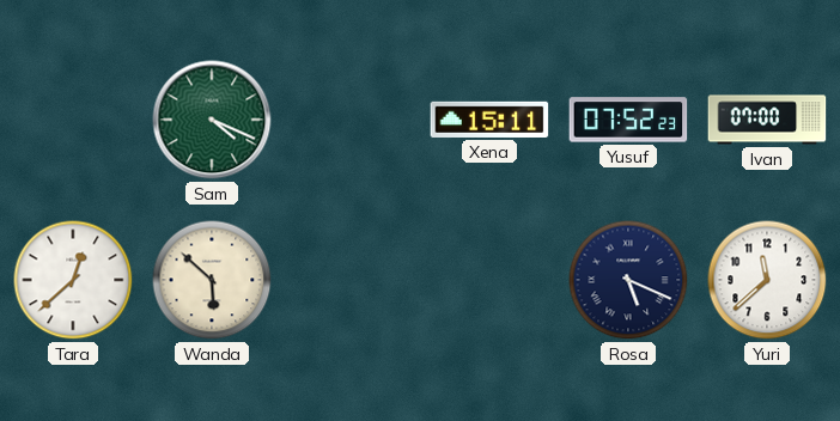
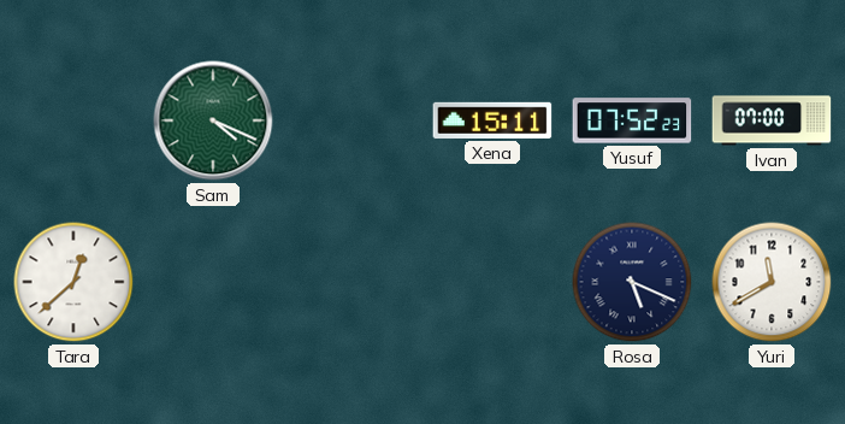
Wanda: 5:52 -> none (212, 280)
Yuri: 11:38 -> 11:40 (772, 282)
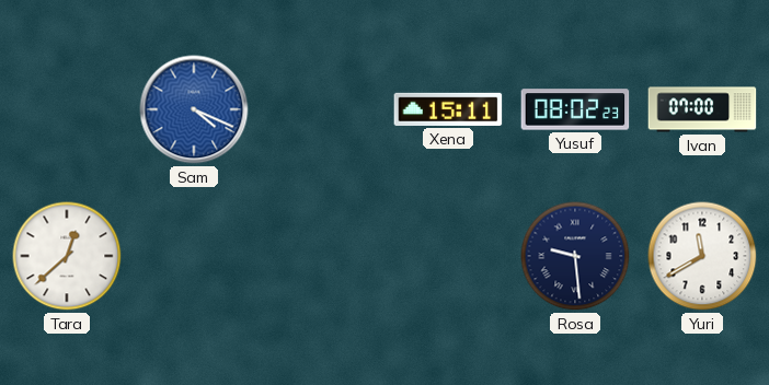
Sam dial: green -> blue (194, 109)
Yusuf: 07:52 -> 08:02 (575, 109)
Rosa: 5:19 -> 9:29 (575, 256)
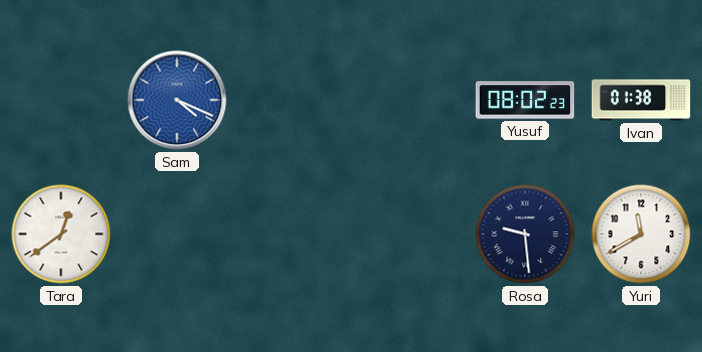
Xena: 15:11 -> none (448, 109)
Ivan: 07:00 -> 01:38 (641, 100)
Tara: 12:38 -> 12:39 (61, 234)
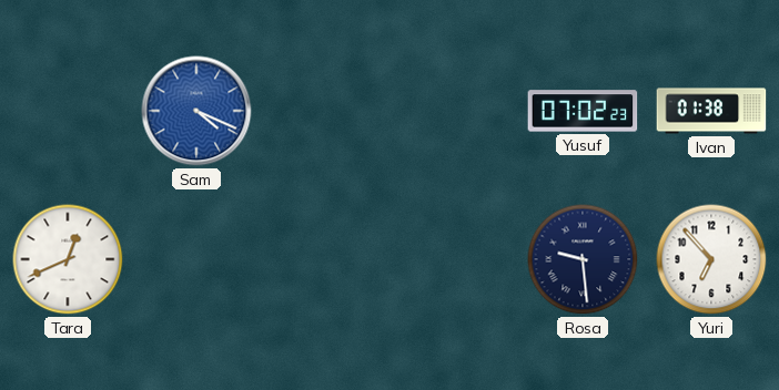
Yusuf: 08:02 -> 07:02 (583, 111)
Tara: 12:39 -> 12:41 (68, 259)
Yuri: 11:40 -> 6:53 (711, 259)
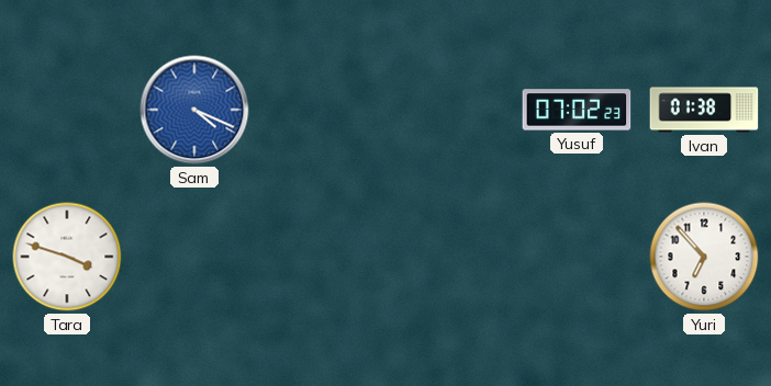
Tara: 12:41 -> 3:48 (67, 257)
Rosa: 9:29 -> none (583, 259)
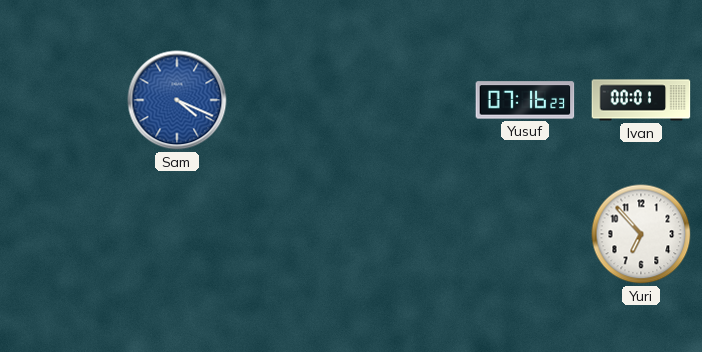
Yusuf: 07:02 -> 07:16 (525, 100)
Ivan: 01:38 -> 00:01 (641, 100)
Tara: 3:48 -> none (67, 257)
